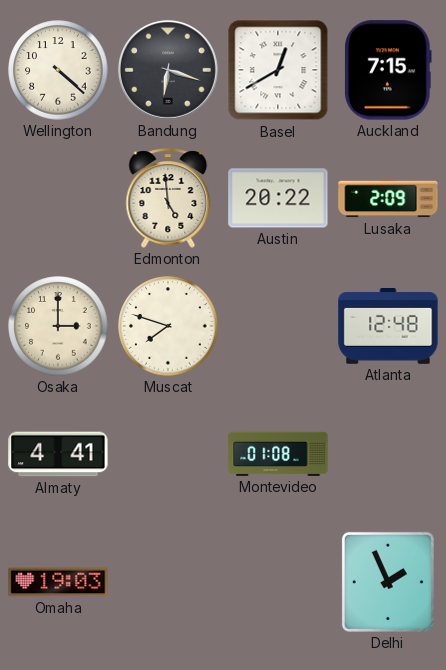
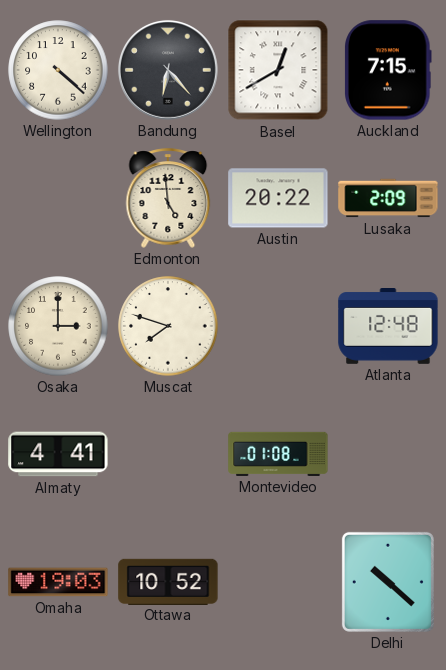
Bandung: 6:18 -> 6:23 (168, 70)
Ottawa: none -> 10:52 (168, 581)
Delhi: 1:56 -> 10:22 (388, 582)
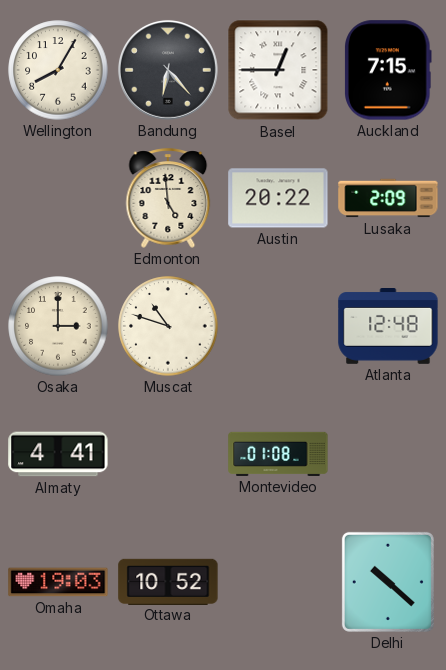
Wellington: 4:22 -> 8:05 (58, 70)
Basel: 12:40 -> 12:45 (278, 70)
Muscat: 7:48 -> 10:48 (168, 326)
